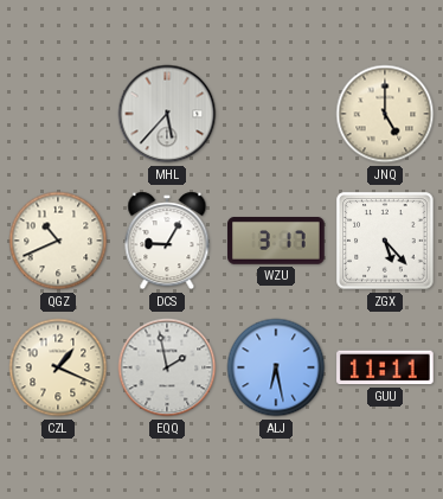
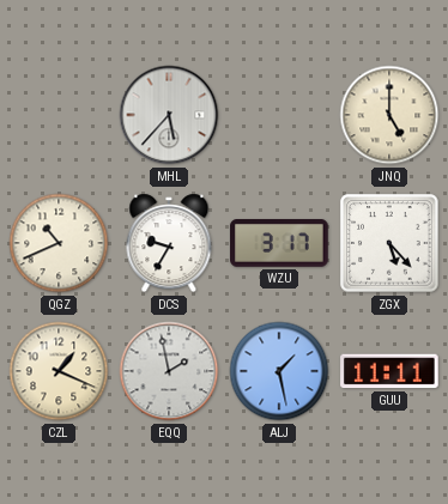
DCS: 9:05 -> 9:35 (169, 243)
ALJ: 6:28 -> 1:28 (279, 371)
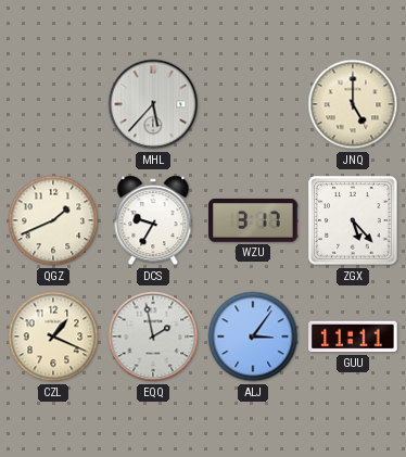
QGZ: 10:41 -> 1:41 (53, 220)
ALJ: 1:28 -> 3:06 (253, 337)
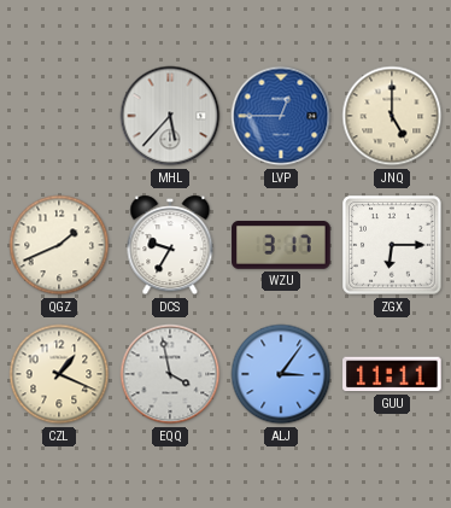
LVP: none -> 12:45 (281, 116)
ZGX: 5:23 -> 6:15 (392, 245)
EQQ: 1:58 -> 3:58 (170, 374)
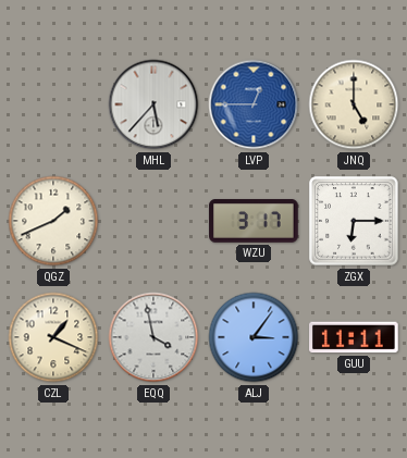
DCS: 9:35 -> none (170, 245)
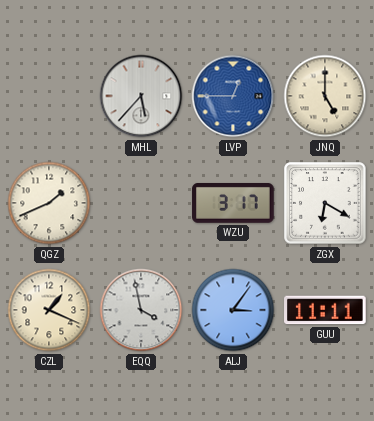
ZGX: 6:15 -> 6:20 (325, 203)
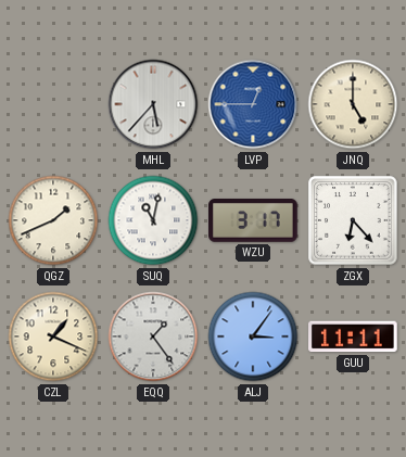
SUQ: none -> 11:02 (153, 220)
ZGX: 6:20 -> 6:23 (353, 220)
EQQ: 3:58 -> 1:24 (153, 337)
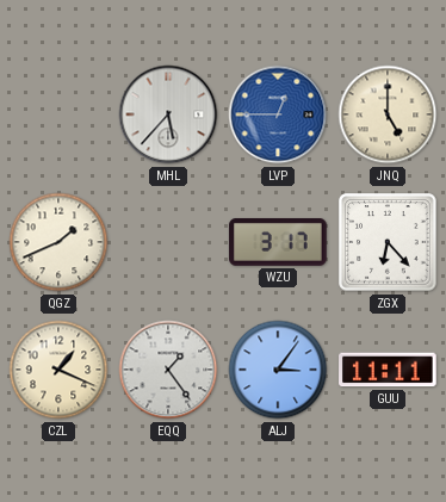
SUQ: 11:02 -> none (153, 220)
